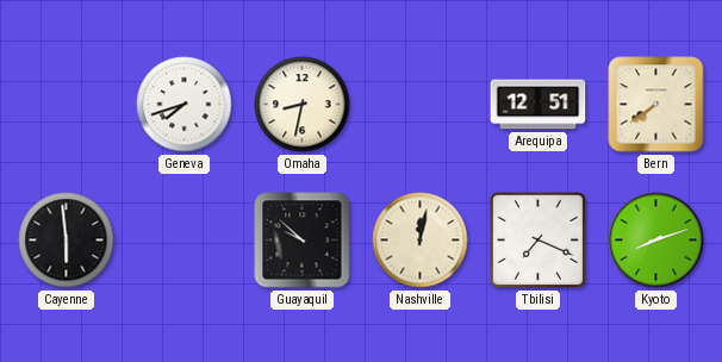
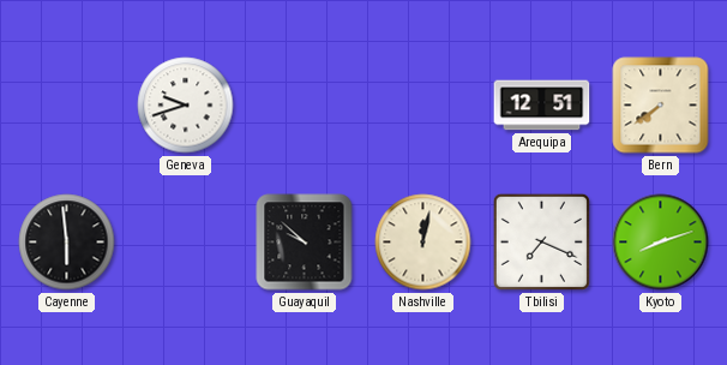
Geneva: 7:42 -> 9:42 (186, 106)
Omaha: 8:32 -> none (303, 105)
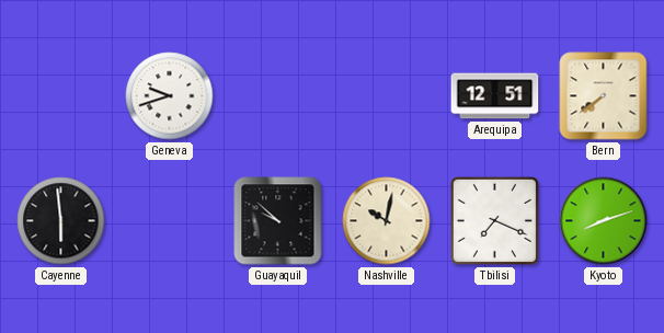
Nashville: 12:02 -> 10:02 (387, 221)
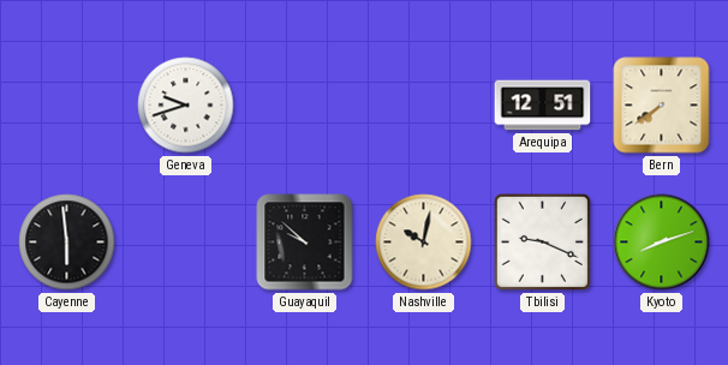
Tbilisi: 7:19 -> 9:19 (542, 241)
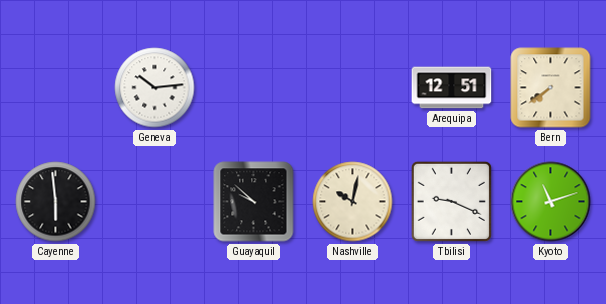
Geneva: 9:42 -> 10:14 (155, 88)
Kyoto: 8:12 -> 11:12 (551, 202)
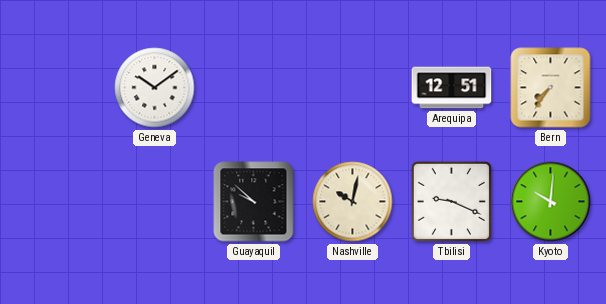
Geneva: 10:14 -> 10:09 (155, 88)
Bern: 7:39 -> 7:36 (551, 88)
Cayenne: 5:59 -> none (56, 202)
Kyoto: 11:12 -> 10:01 (551, 202)
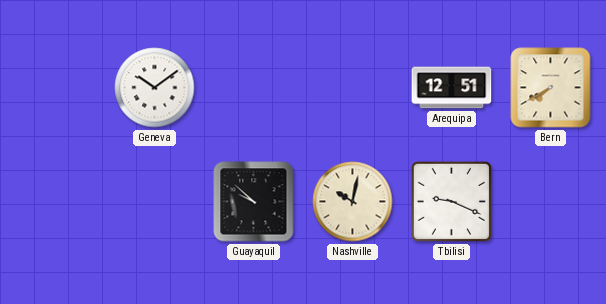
Bern: 7:36 -> 7:40 (551, 88)
Kyoto: 10:01 -> none (551, 202)
